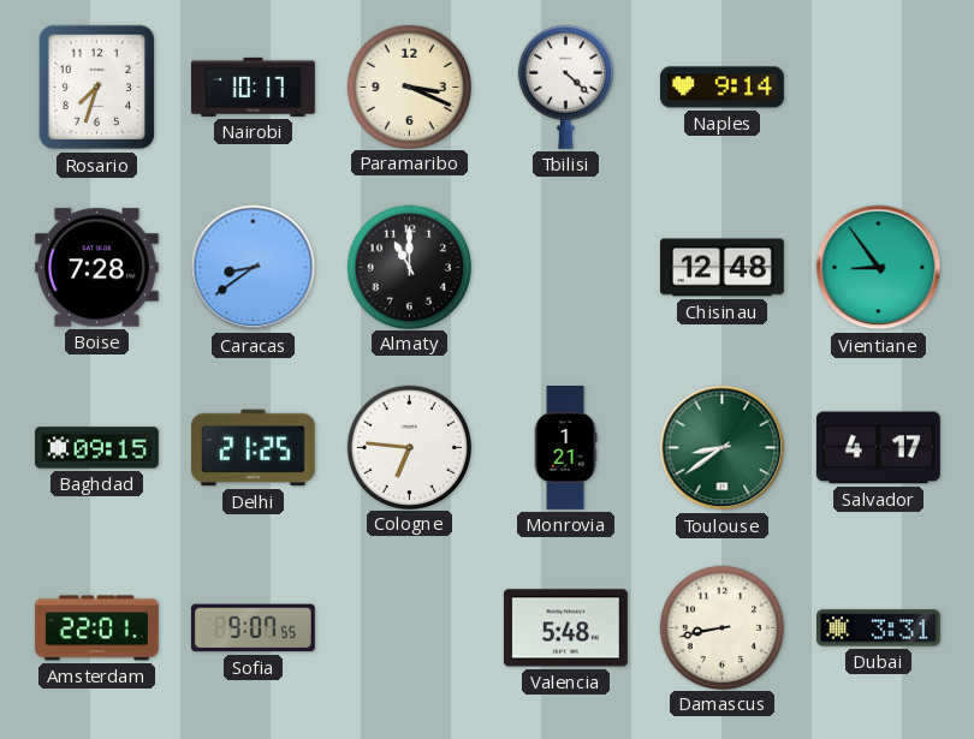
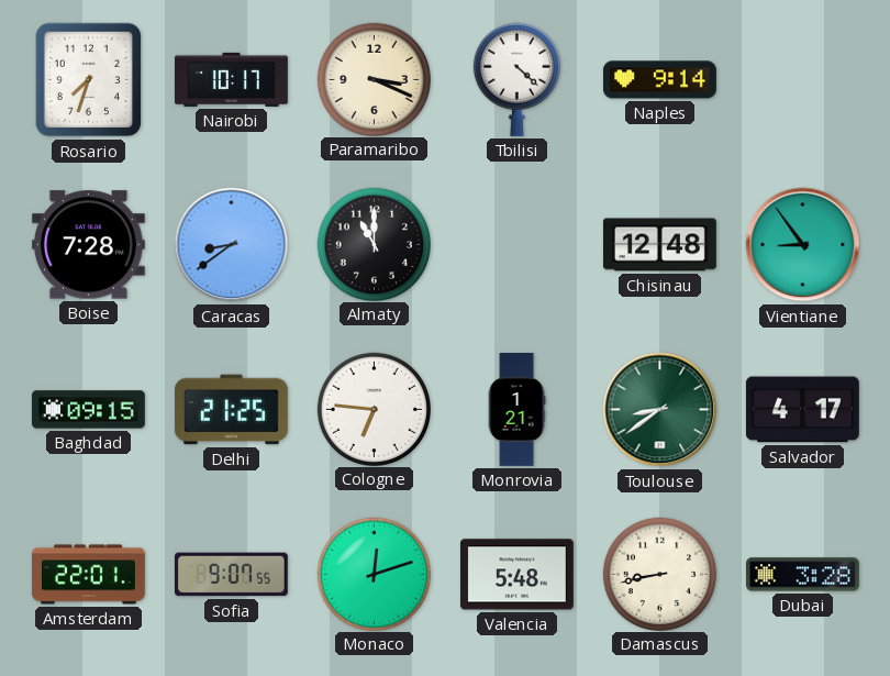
Monaco: none -> 12:12 (374, 574)
Dubai: 3:31 -> 3:28 (802, 575)
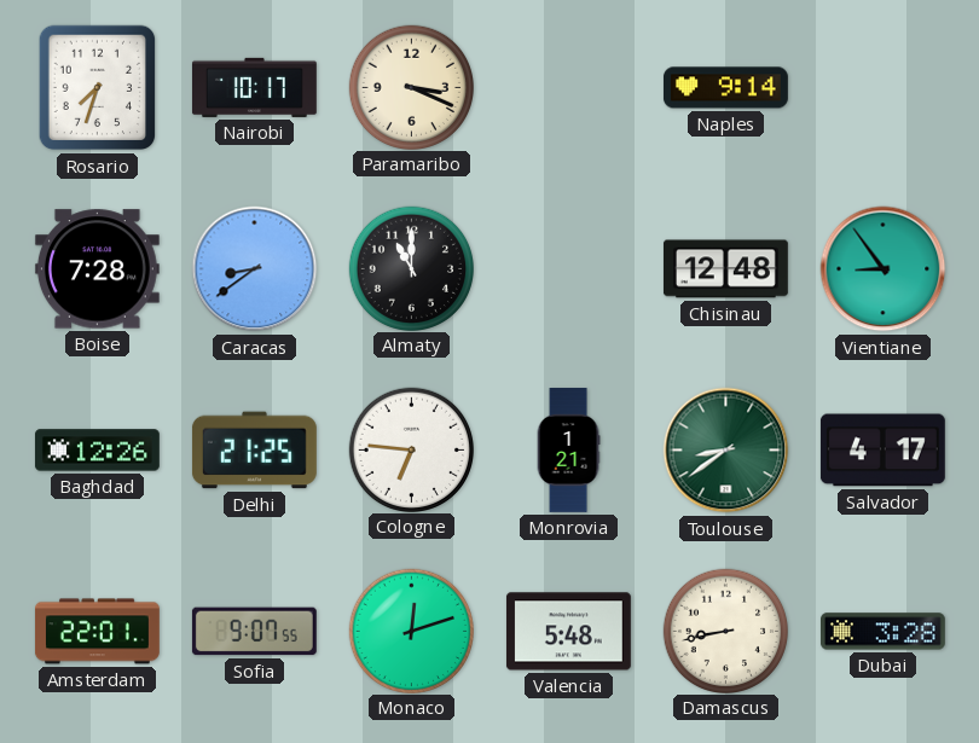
Tbilisi: 4:22 -> none (516, 79)
Baghdad: 09:15 -> 12:26 (97, 451)
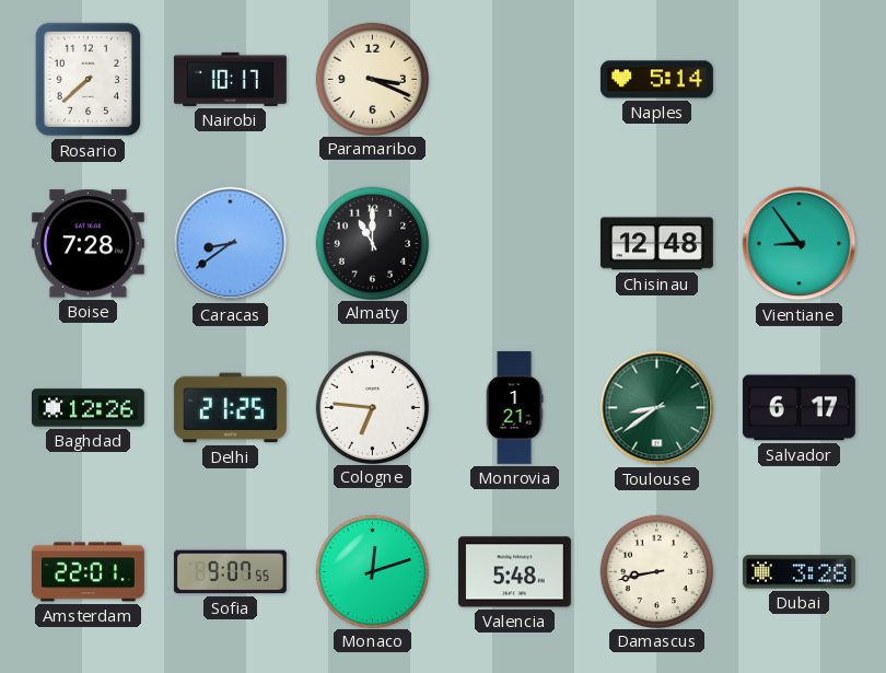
Rosario: 7:33 -> 7:38 (89, 80)
Naples: 9:14 -> 5:14 (656, 80)
Salvador: 4:17 -> 6:17 (798, 408)
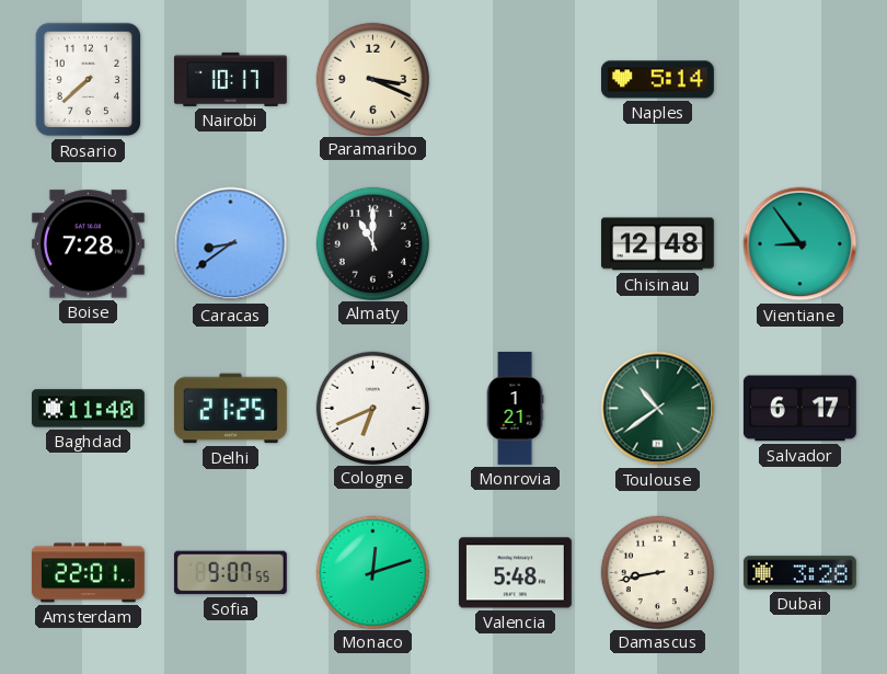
Baghdad: 12:26 -> 11:40 (88, 409)
Cologne: 6:46 -> 6:41 (372, 408)
Toulouse: 8:39 -> 10:39 (658, 409)
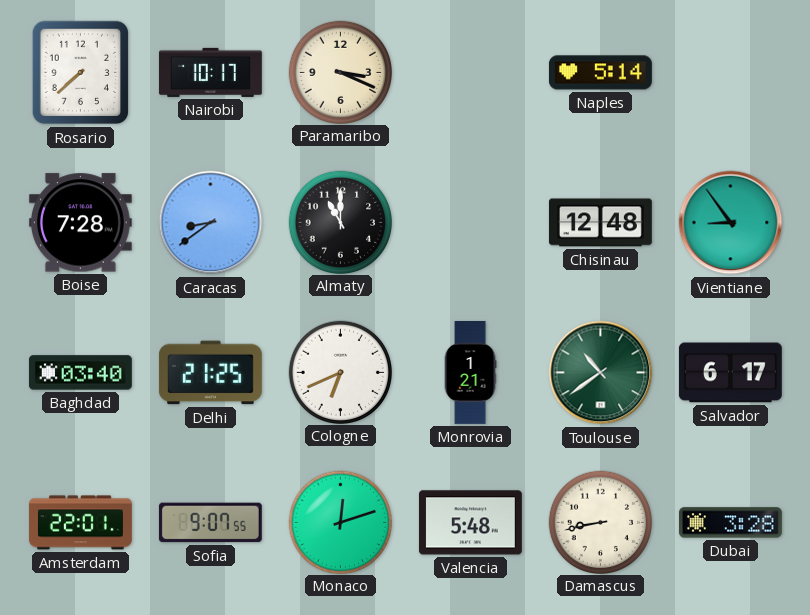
Baghdad: 11:40 -> 03:40 (80, 373)
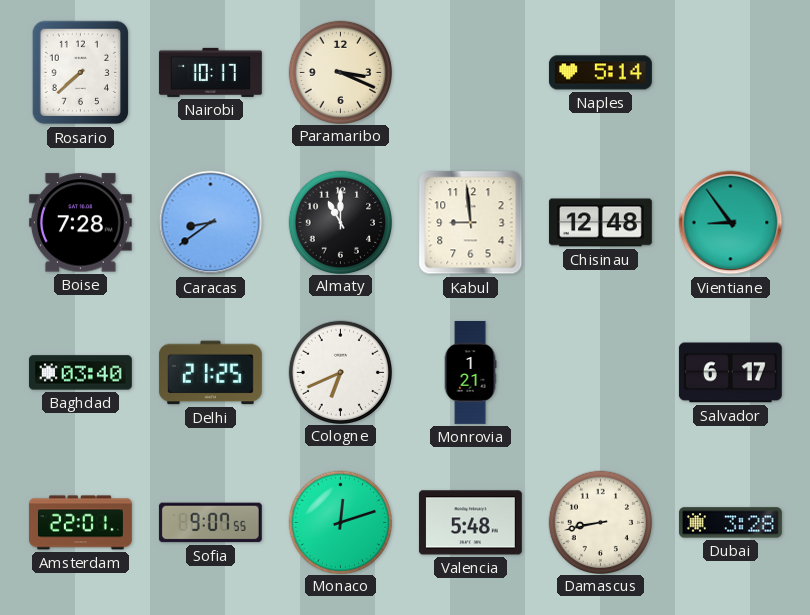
Kabul: none -> 8:59 (471, 223)
Toulouse: 10:39 -> none (601, 373)
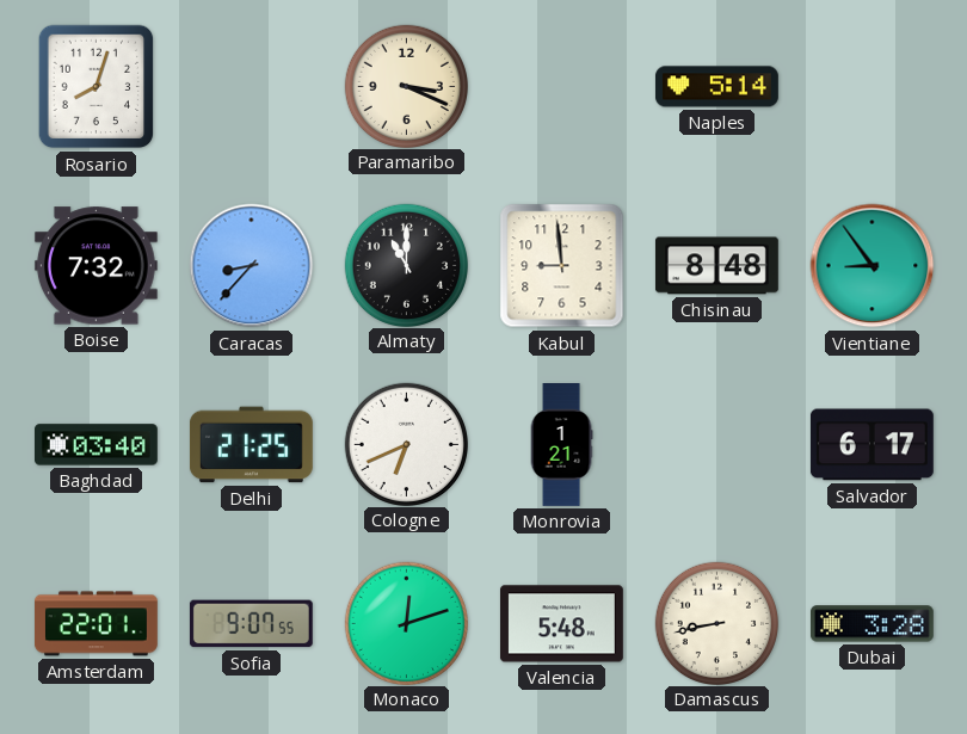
Rosario: 7:38 -> 8:03 (97, 87)
Nairobi: 10:17 -> none (210, 72)
Boise: 7:28 -> 7:32 (96, 266)
Caracas: 8:39 -> 8:37 (252, 266)
Chisinau: 12:48 -> 8:48 (716, 266)
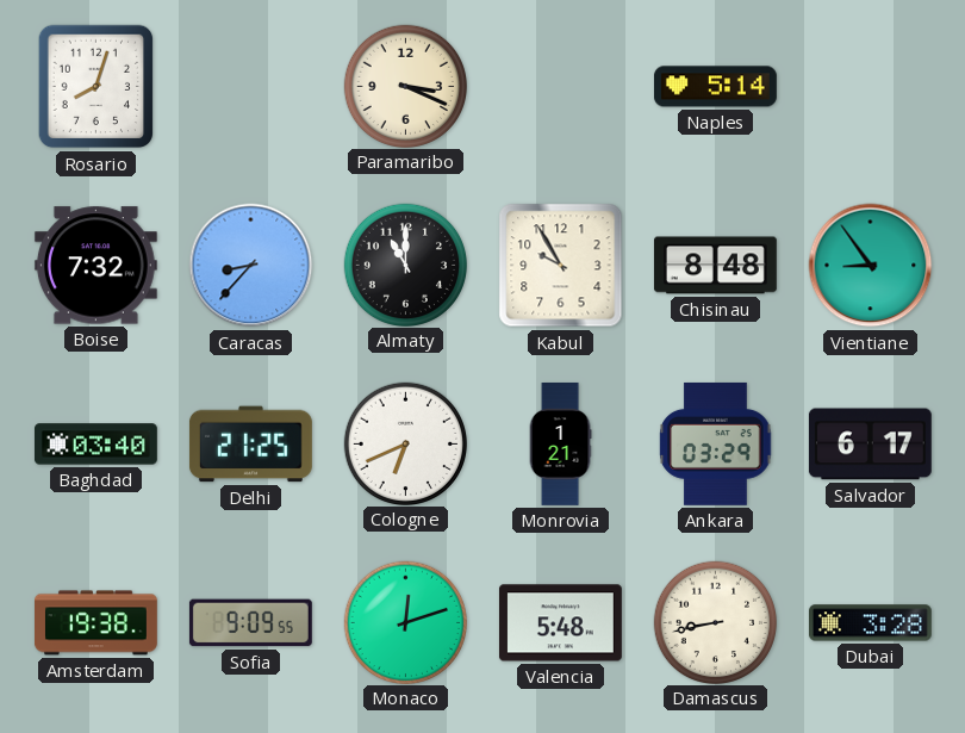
Kabul: 8:59 -> 9:55 (561, 266)
Ankara: none -> 03:29 (716, 443)
Amsterdam: 22:01 -> 19:38 (95, 623)
Sofia: 9:07 -> 9:09 (250, 623)
